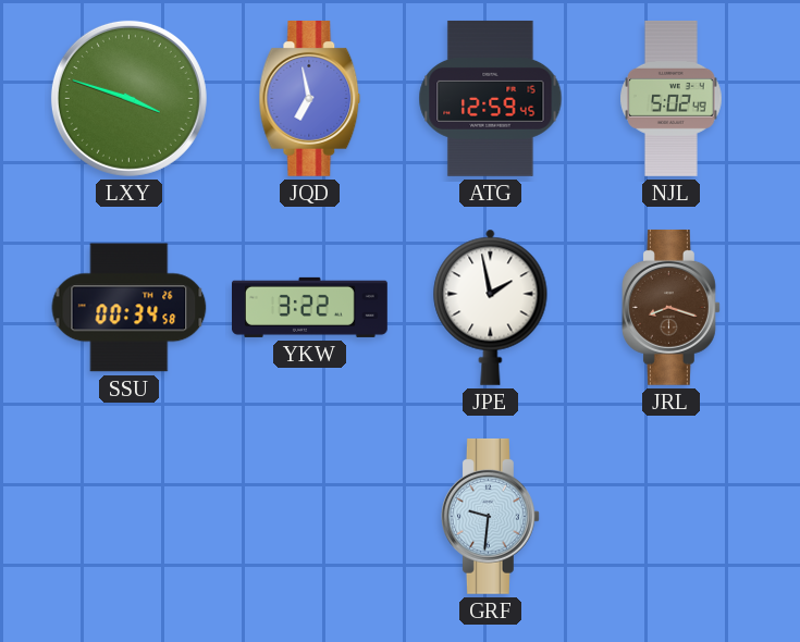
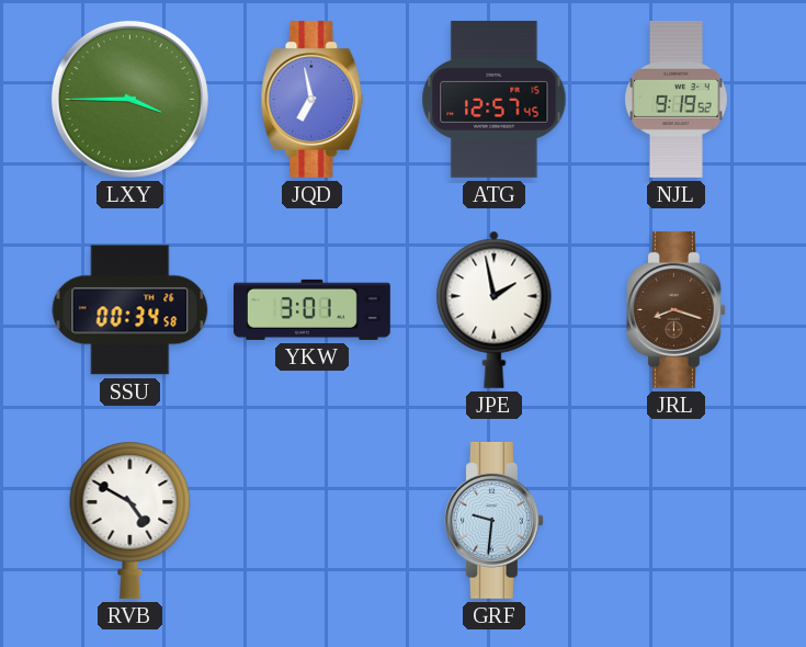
LXY: 3:48 -> 3:45 (129, 99)
ATG: 12:59 -> 12:57 (495, 100)
NJL: 5:02 -> 9:19 (677, 99)
YKW: 3:22 -> 3:01 (313, 309)
RVB: none -> 4:50 (130, 520)
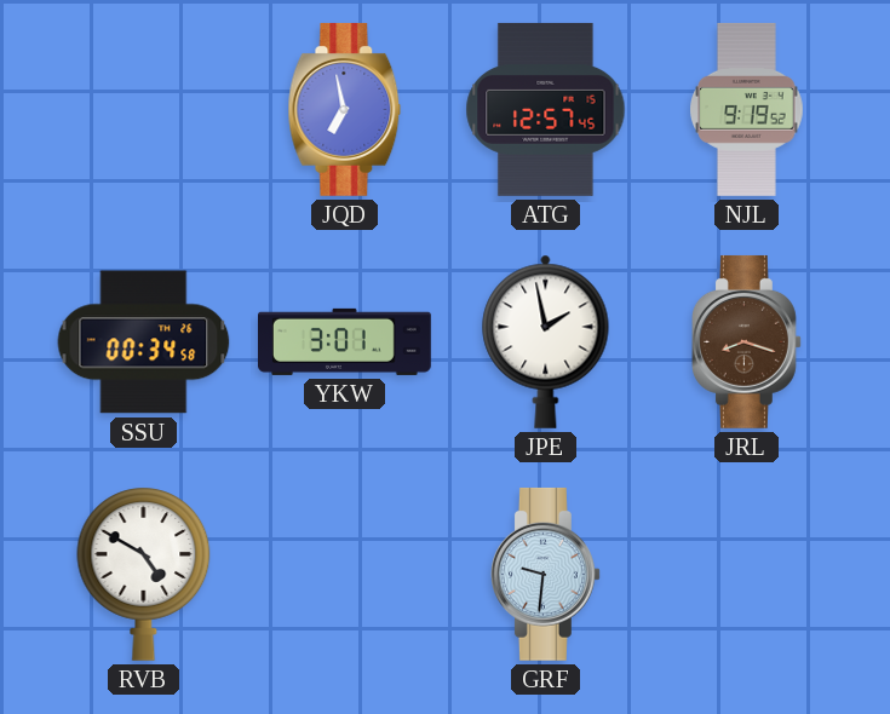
LXY: 3:45 -> none (129, 99)
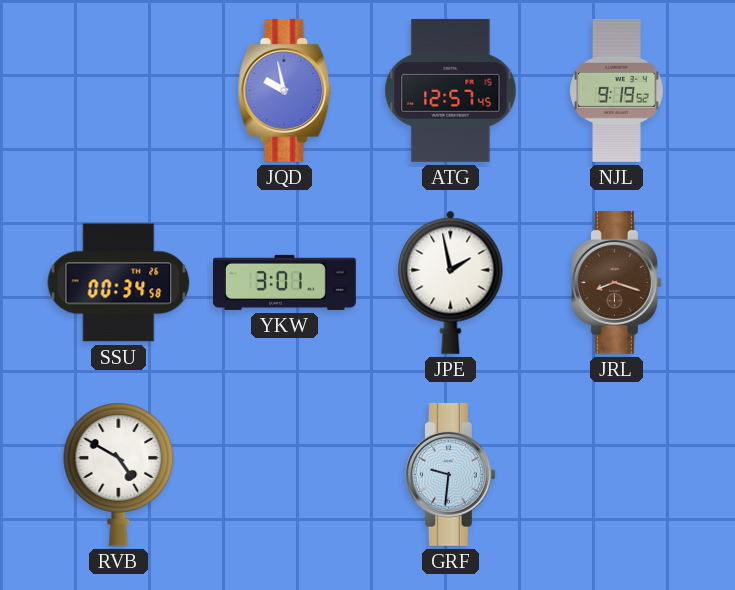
JQD: 6:58 -> 9:58 (285, 90)
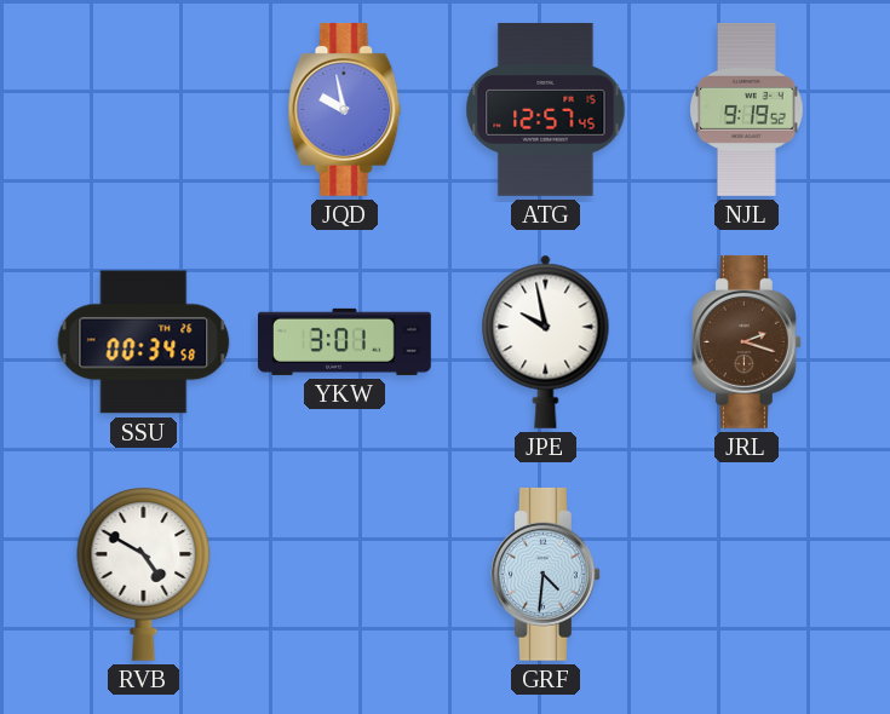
JPE: 1:58 -> 9:58 (546, 341)
JRL: 8:18 -> 2:18 (746, 341)
GRF: 9:31 -> 4:31 (545, 574)
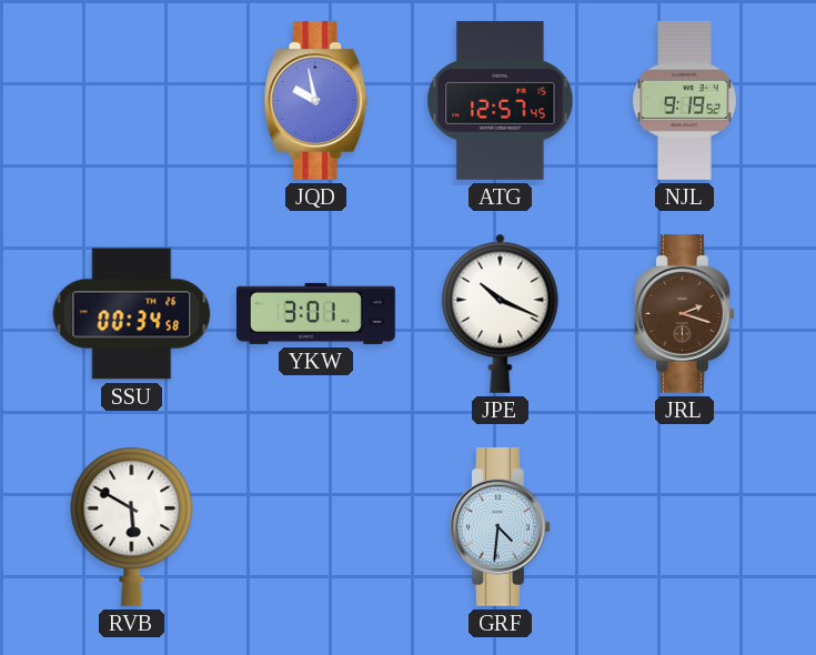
JPE: 9:58 -> 10:19 (501, 313)
RVB: 4:50 -> 5:50 (132, 526)
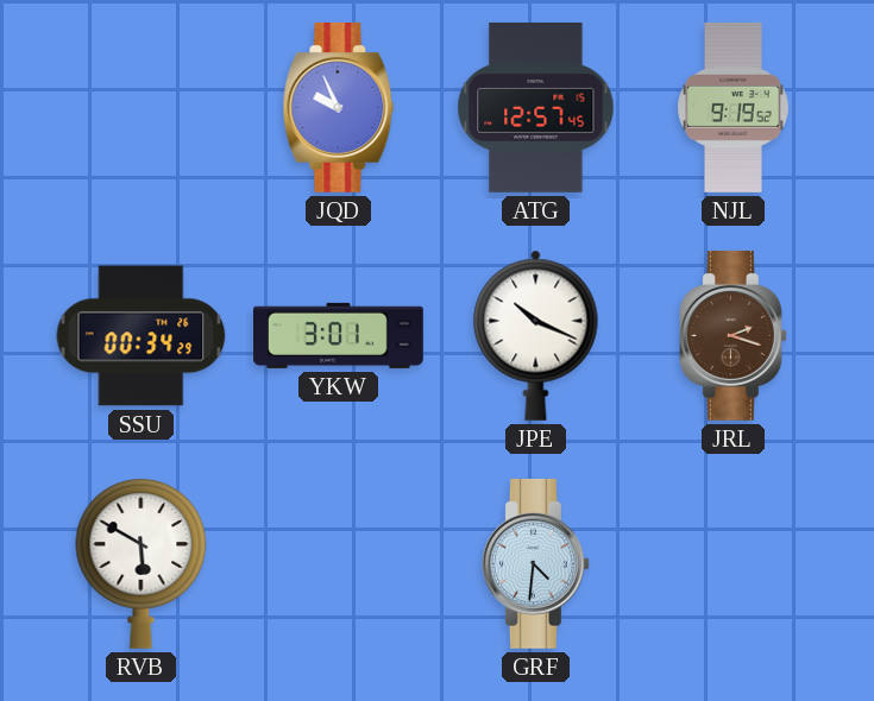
JQD: 9:58 -> 9:56 (339, 107)
SSU: 00:34:58 -> 00:34:29 (142, 336)
